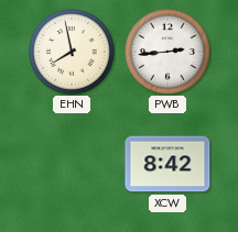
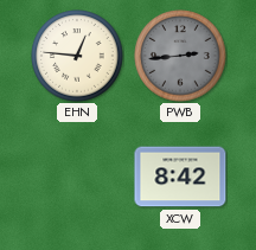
EHN: 7:58 -> 12:46 (77, 56)
PWB dial: white -> grey (180, 56)
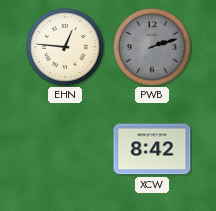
PWB: 2:44 -> 2:12 (152, 47)
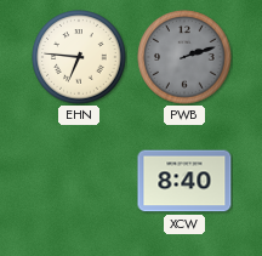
EHN: 12:46 -> 6:46 (79, 57)
XCW: 8:42 -> 8:40 (184, 181)
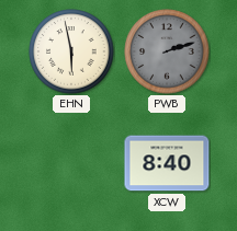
EHN: 6:46 -> 5:58 (71, 51)
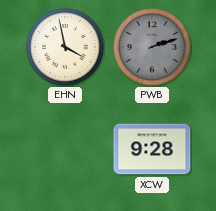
EHN: 5:58 -> 3:58 (65, 47)
XCW: 8:40 -> 9:28 (152, 149)
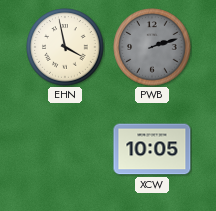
XCW: 9:28 -> 10:05 (152, 149)
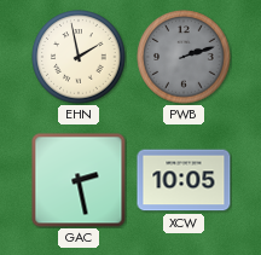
EHN: 3:58 -> 1:58 (79, 57)
GAC: none -> 2:28 (79, 180)
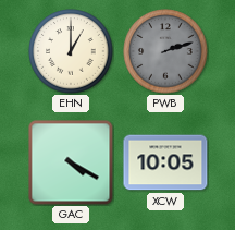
EHN: 1:58 -> 1:00 (71, 51)
GAC: 2:28 -> 4:20 (71, 162)
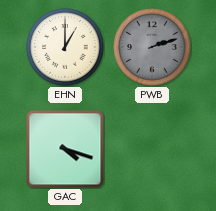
GAC: 4:20 -> 4:18 (65, 149)
XCW: 10:05 -> none (165, 162)
